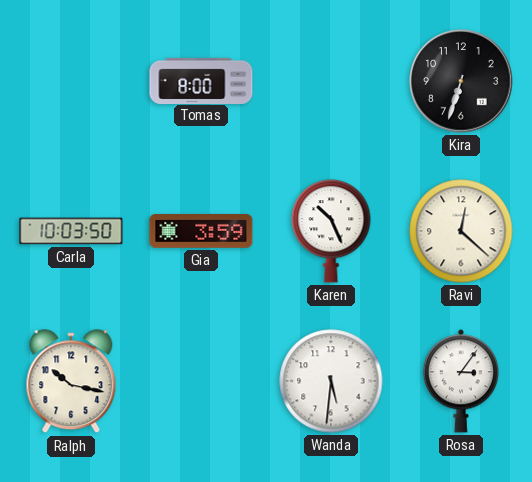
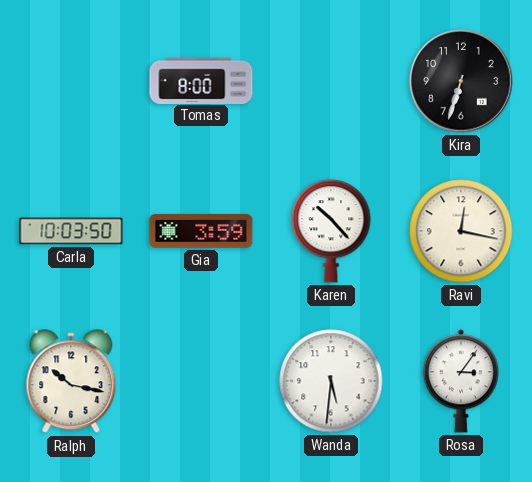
Karen: 10:26 -> 10:23 (331, 231)
Ravi: 12:22 -> 12:17 (461, 231)
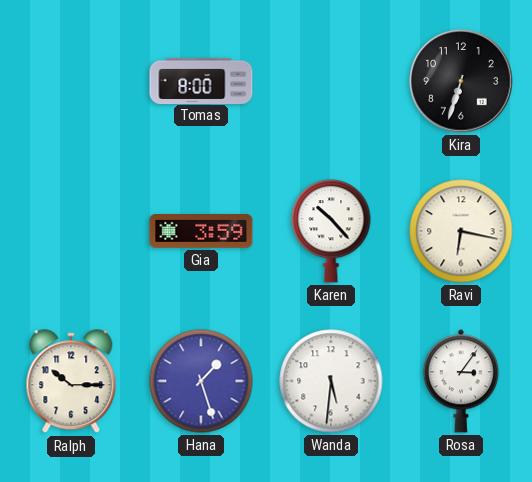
Carla: 10:03 -> none (71, 231)
Ravi: 12:17 -> 6:17 (461, 231)
Ralph: 10:17 -> 10:15 (71, 382)
Hana: none -> 1:27 (201, 381)
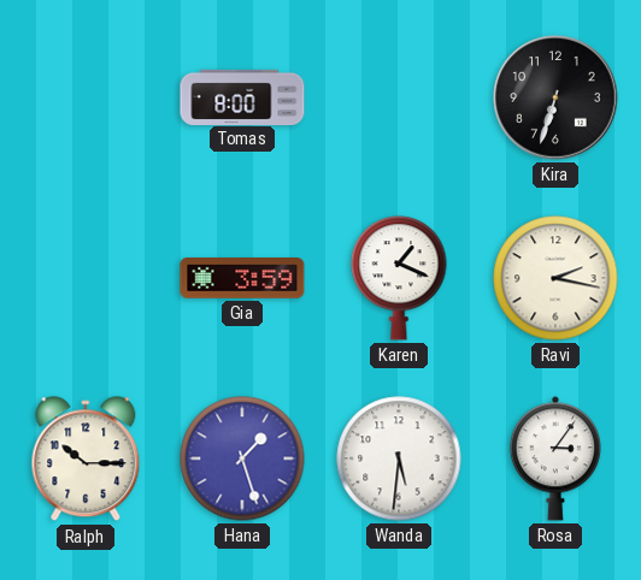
Karen: 10:23 -> 1:19 (399, 278)
Ravi: 6:17 -> 2:17 (555, 278)
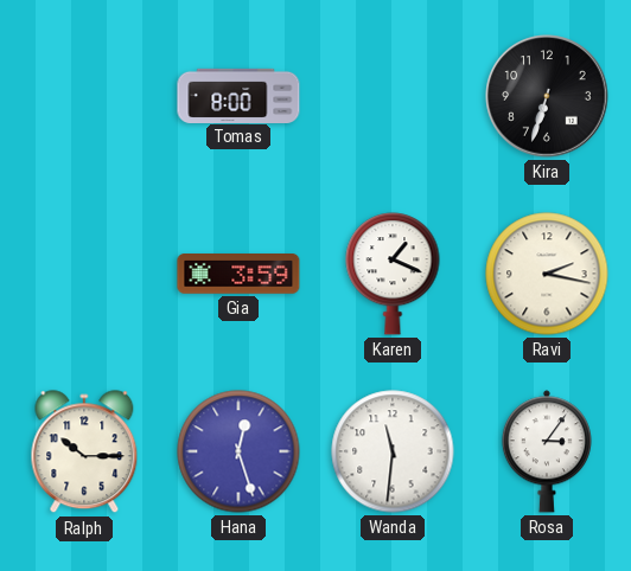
Hana: 1:27 -> 12:27 (238, 451)
Wanda: 5:31 -> 11:31 (393, 451)
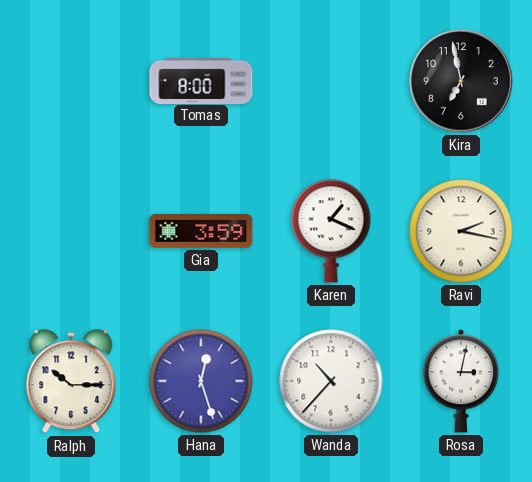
Kira: 6:33 -> 6:58 (461, 81)
Wanda: 11:31 -> 10:37 (331, 381)
Rosa: 3:06 -> 3:02 (461, 381)
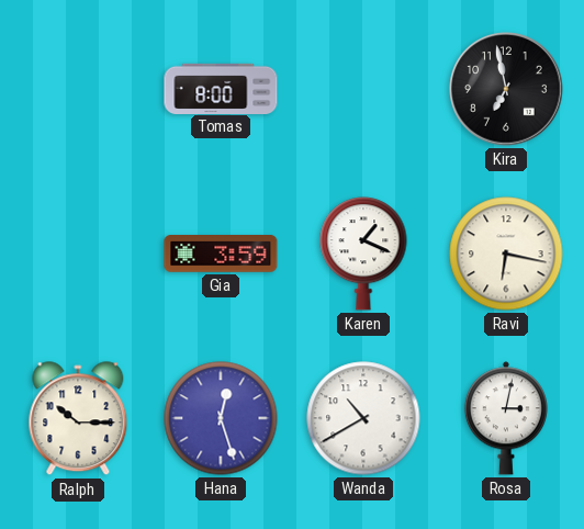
Ravi: 2:17 -> 6:17 (506, 254)
Wanda: 10:37 -> 10:40 (363, 418)
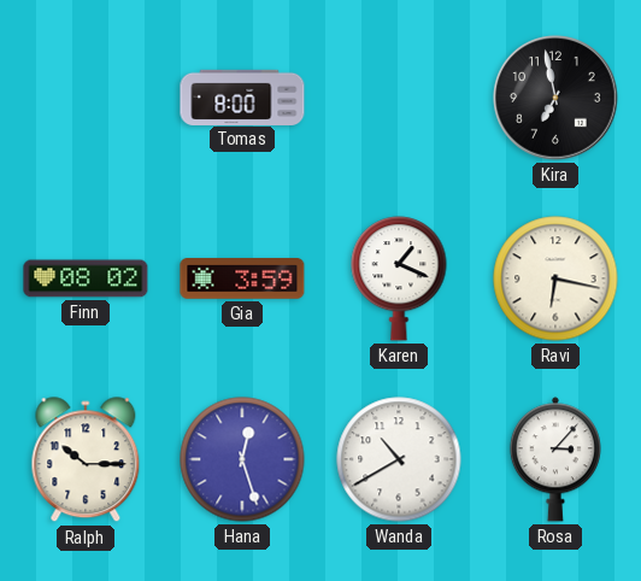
Finn: none -> 08:02 (86, 278)
Rosa: 3:02 -> 3:07 (555, 459)
